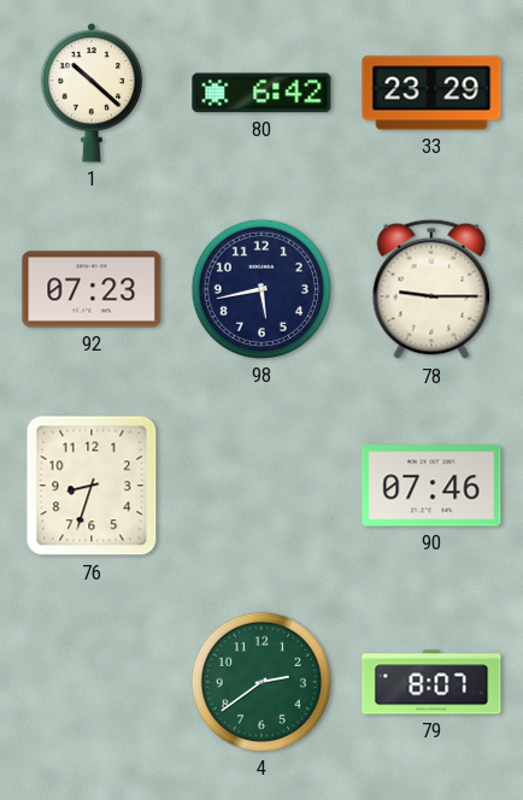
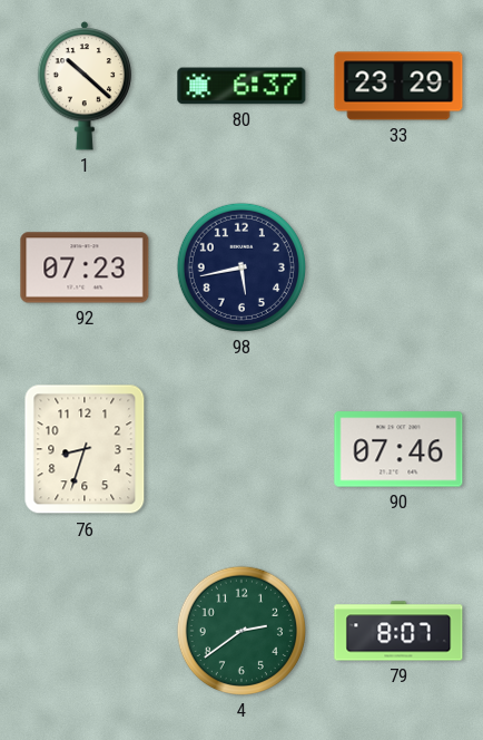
80: 6:42 -> 6:37 (241, 86)
78: 9:15 -> none (431, 289)
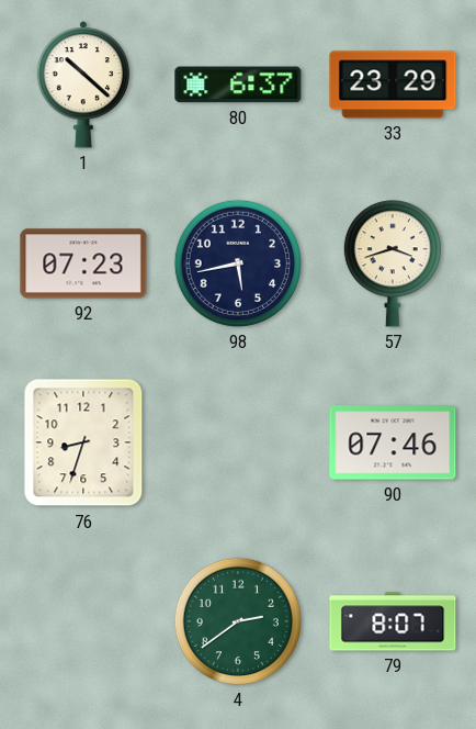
57: none -> 3:42 (393, 263)
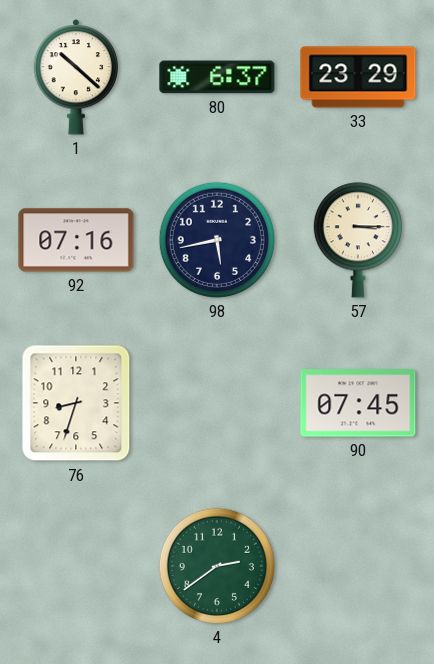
92: 07:23 -> 07:16 (76, 240)
57: 3:42 -> 3:15 (358, 240)
90: 07:46 -> 07:45 (358, 403)
79: 8:07 -> none (393, 621)
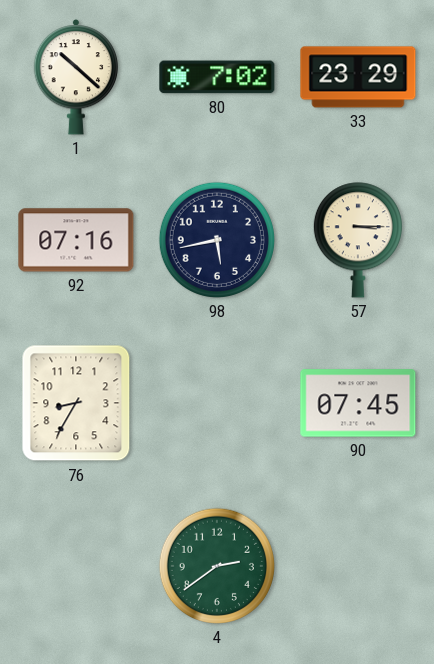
80: 6:37 -> 7:02 (217, 77)
76: 8:33 -> 8:35 (76, 403)
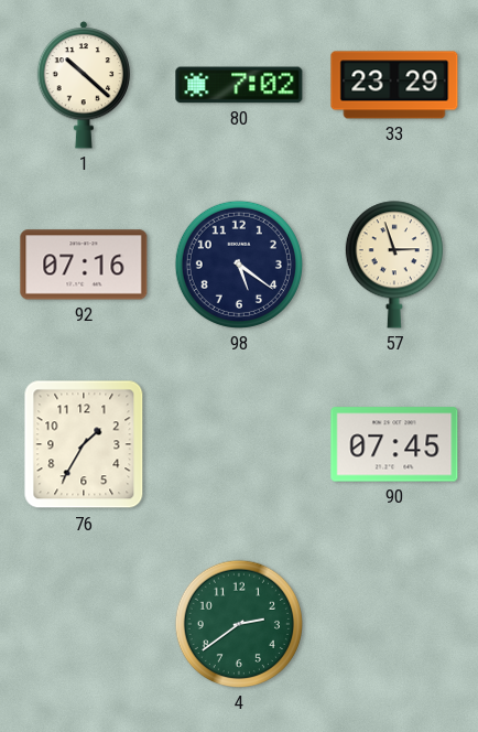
98: 5:43 -> 5:21 (239, 265)
57: 3:15 -> 2:57 (394, 265)
76: 8:35 -> 1:35 (84, 444)
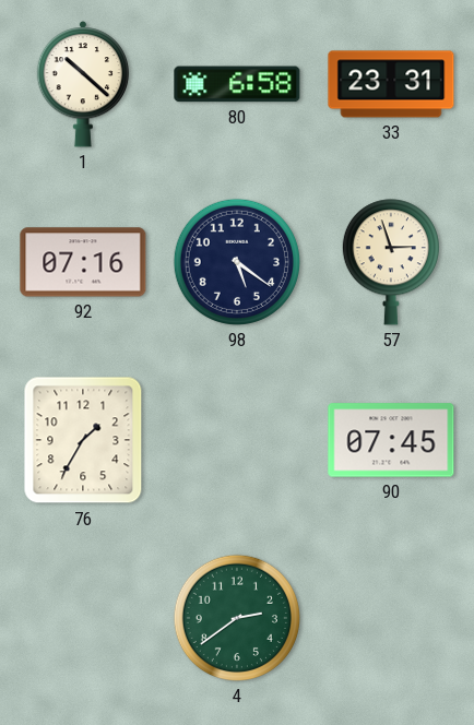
80: 7:02 -> 6:58 (237, 84)
33: 23:29 -> 23:31 (391, 84)
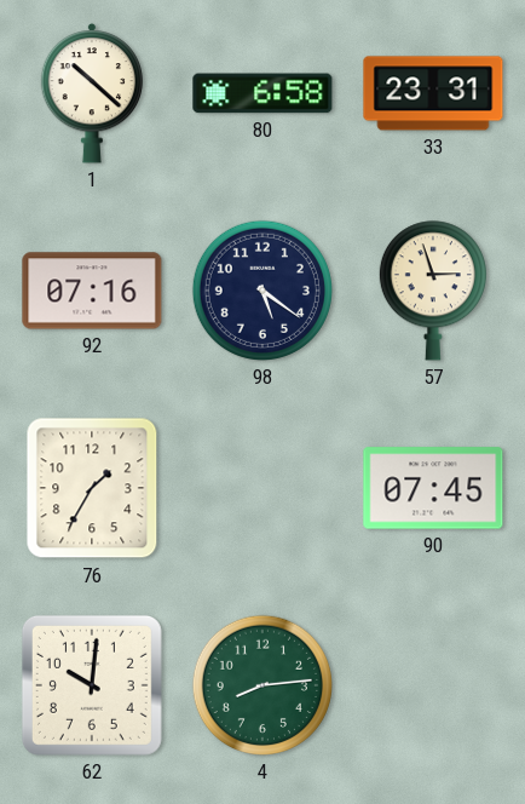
62: none -> 10:01 (92, 685)
4: 2:39 -> 8:14 (262, 685)
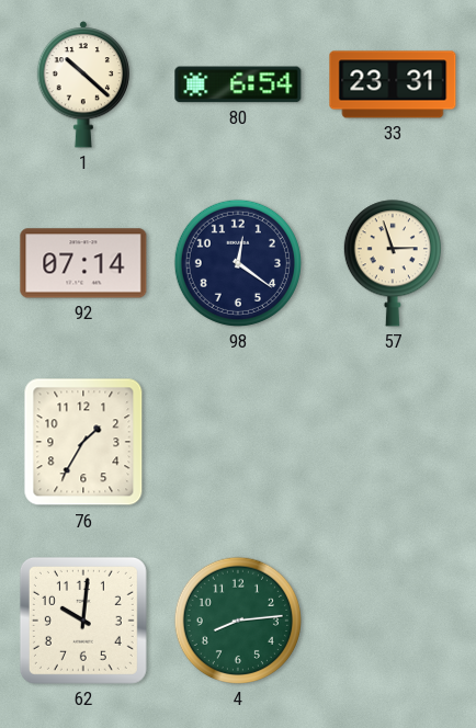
80: 6:58 -> 6:54 (238, 84)
92: 07:16 -> 07:14 (83, 263)
98: 5:21 -> 12:21 (238, 263)
90: 07:45 -> none (433, 488)
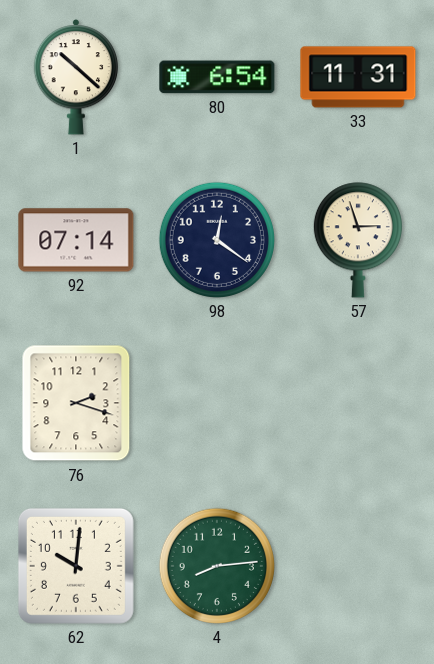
33: 23:31 -> 11:31 (358, 77)
76: 1:35 -> 2:18 (76, 403)
